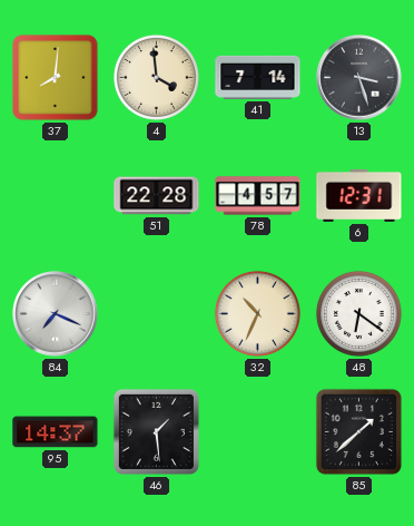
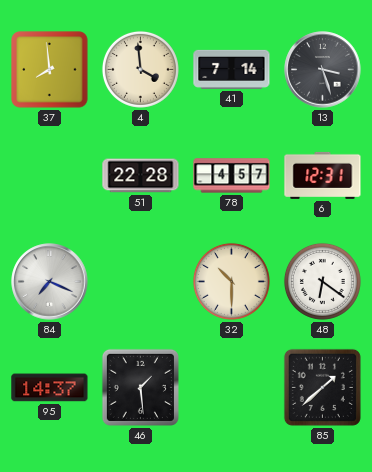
37: 8:01 -> 7:59 (50, 70)
32: 10:34 -> 10:30 (231, 281)
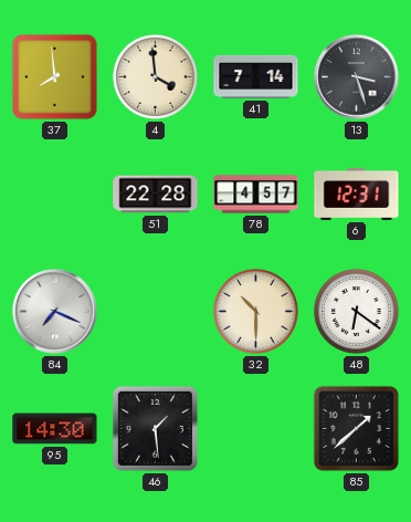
95: 14:37 -> 14:30 (55, 429)
